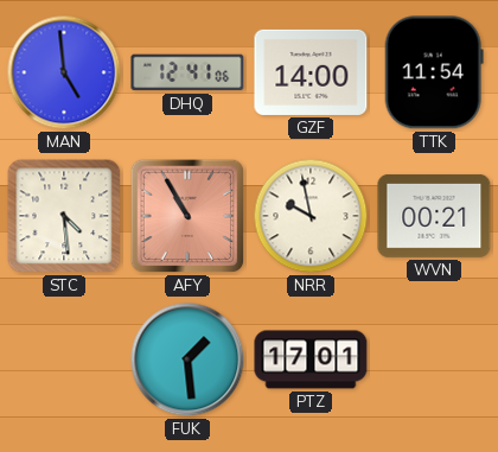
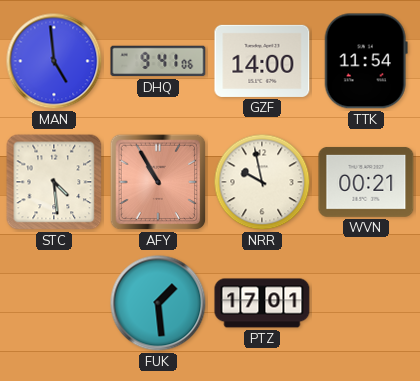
DHQ: 12:41 -> 9:41 (158, 61)
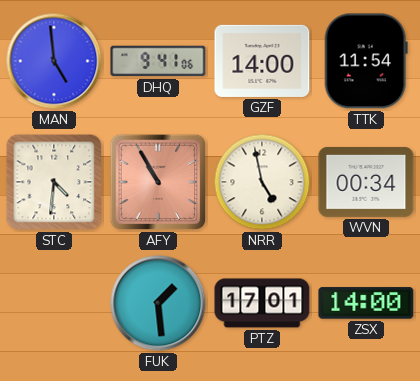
STC: 4:29 -> 4:31 (54, 182)
NRR: 9:58 -> 4:58 (262, 182)
WVN: 00:21 -> 00:34 (366, 182)
ZSX: none -> 14:00 (366, 303)
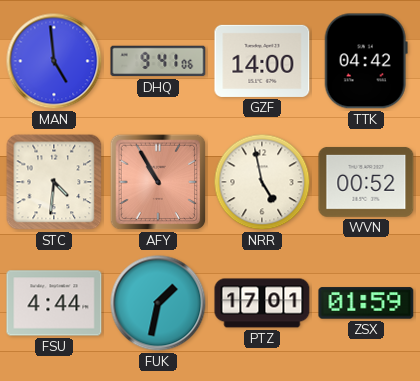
TTK: 11:54 -> 04:42 (366, 61)
WVN: 00:34 -> 00:52 (366, 182)
FSU: none -> 4:44 (54, 303)
FUK: 1:29 -> 1:32 (158, 303)
ZSX: 14:00 -> 01:59 (366, 303)
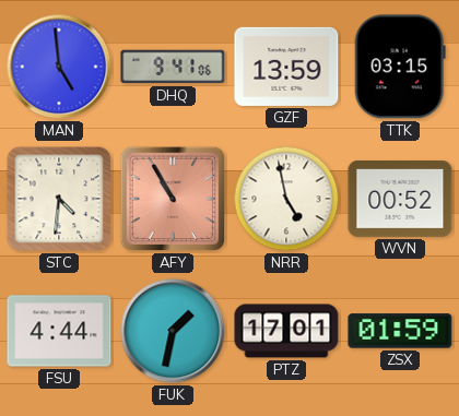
GZF: 14:00 -> 13:59 (286, 67)
TTK: 04:42 -> 03:15 (400, 67)
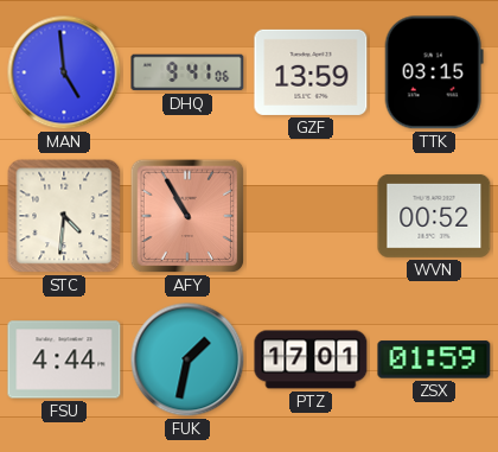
NRR: 4:58 -> none (286, 199)
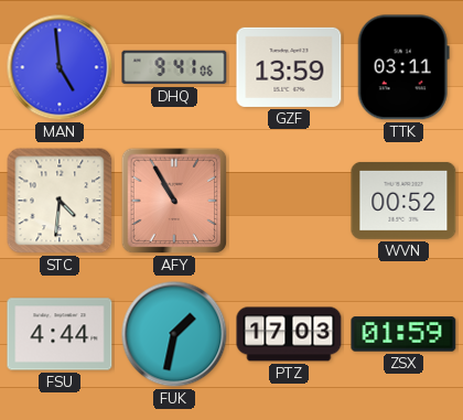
TTK: 03:15 -> 03:11 (403, 67)
PTZ: 17:01 -> 17:03 (289, 334)
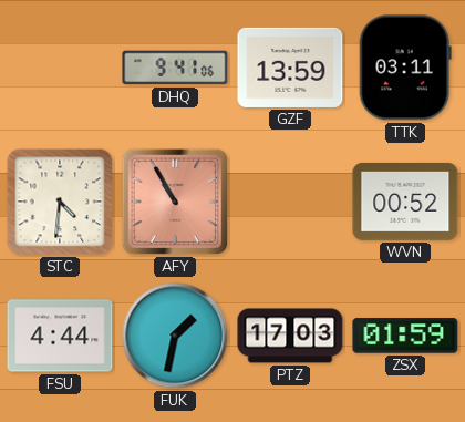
MAN: 4:59 -> none (60, 67)
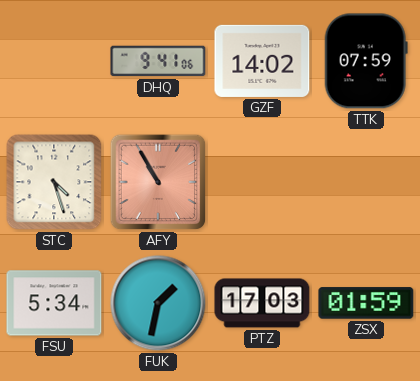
GZF: 13:59 -> 14:02 (262, 61)
TTK: 03:11 -> 07:59 (366, 61)
STC: 4:31 -> 4:27 (54, 182)
WVN: 00:52 -> none (405, 202)
FSU: 4:44 -> 5:34 (54, 303)
